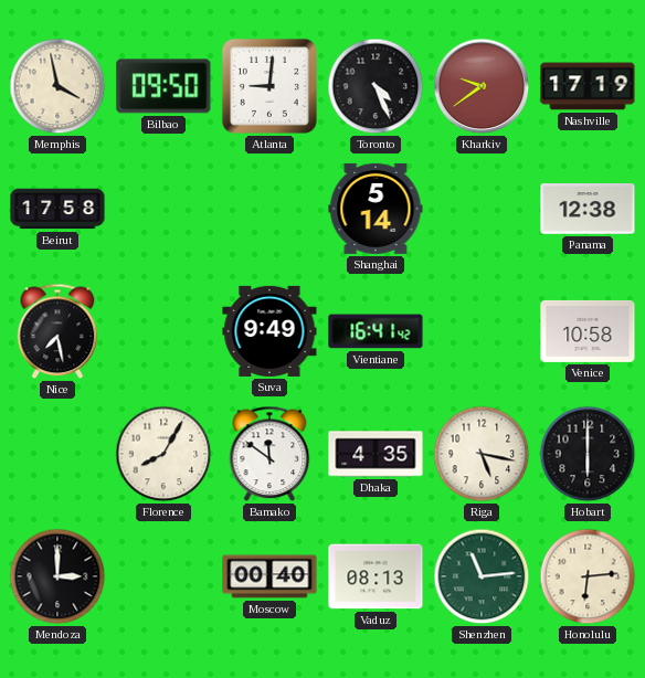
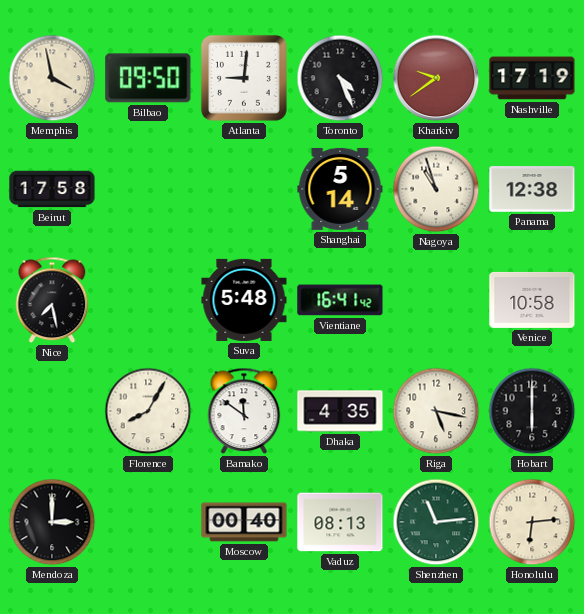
Nagoya: none -> 10:57 (436, 189)
Suva: 9:49 -> 5:48 (244, 300)
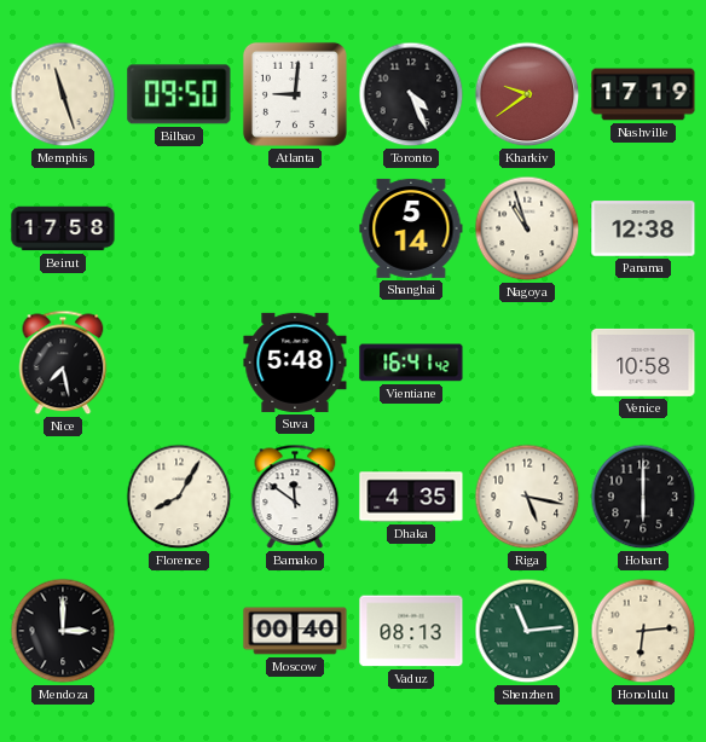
Memphis: 3:58 -> 11:27 (63, 94)
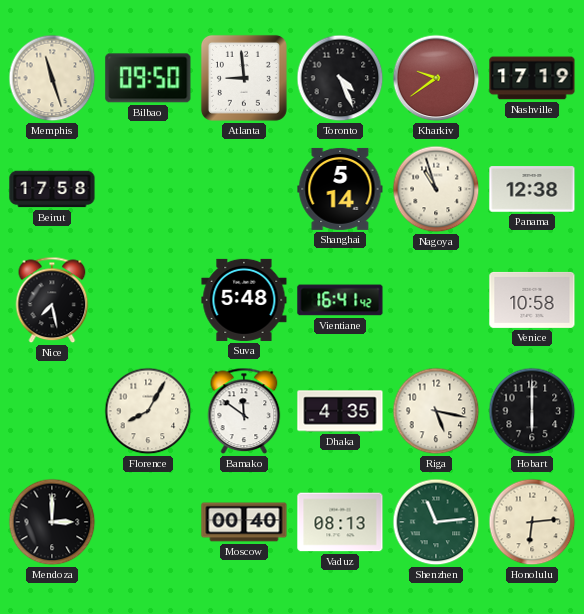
Atlanta: 9:01 -> 8:59 (244, 78)
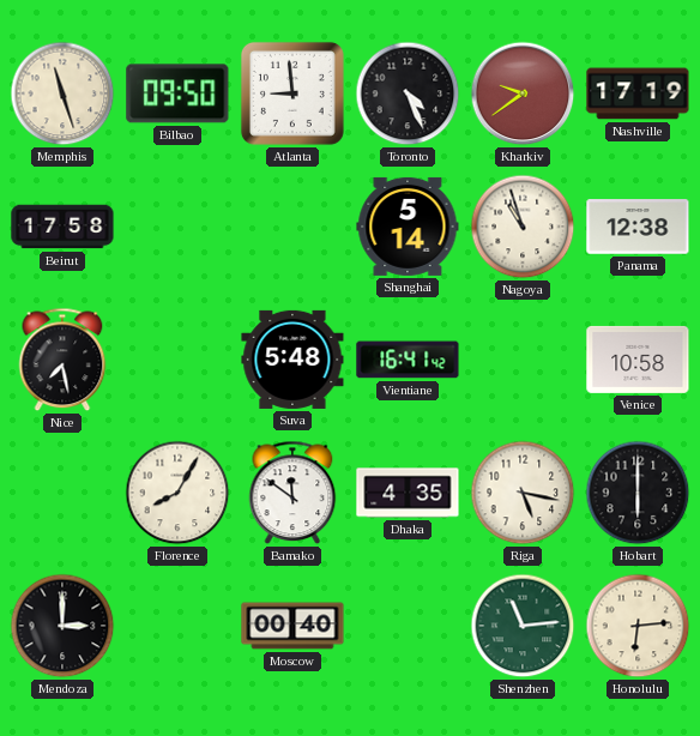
Vaduz: 08:13 -> none (340, 522)
